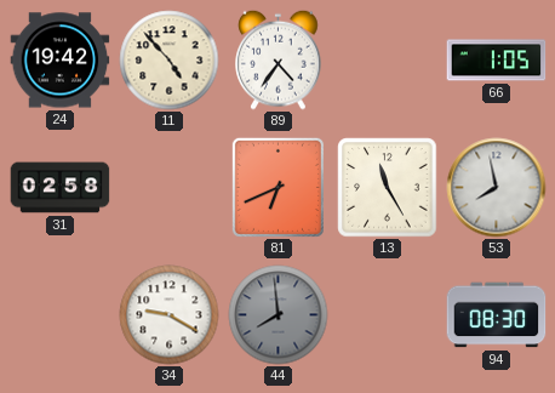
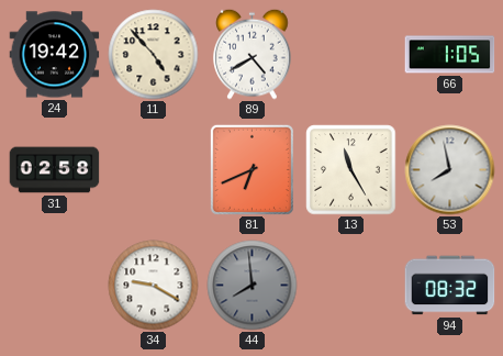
89: 4:36 -> 4:40 (253, 54)
94: 08:30 -> 08:32 (450, 286)
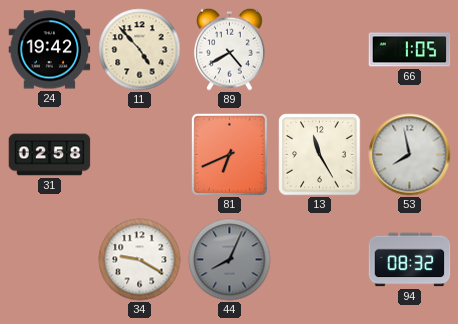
44: 7:59 -> 8:04 (230, 260)
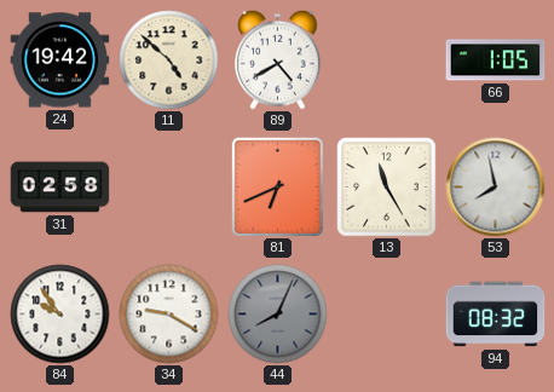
11: 4:53 -> 4:52 (169, 60)
84: none -> 9:54 (60, 315)
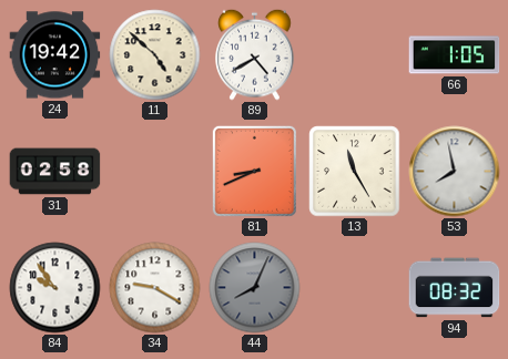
81: 6:41 -> 8:41 (254, 171)
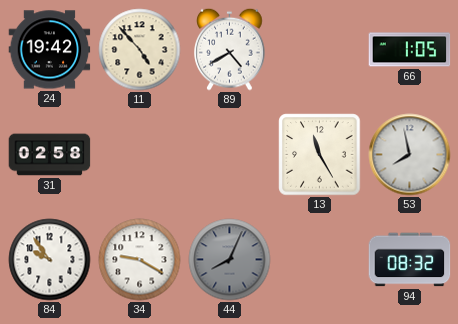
11: 4:52 -> 4:53 (140, 50)
81: 8:41 -> none (254, 171)
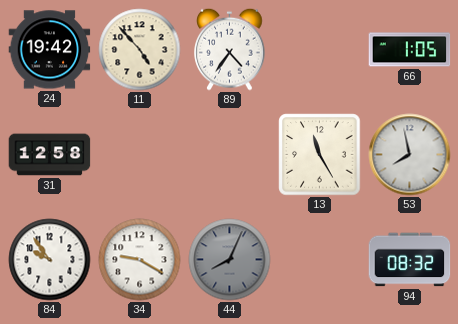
89: 4:40 -> 4:36 (230, 49)
31: 02:58 -> 12:58 (50, 155)
